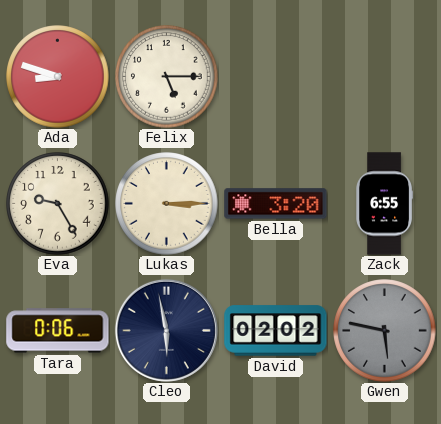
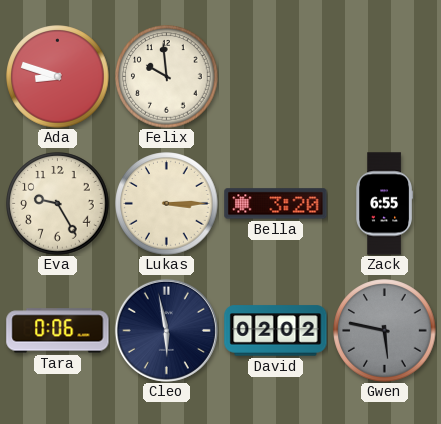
Felix: 5:15 -> 9:59 (167, 77)
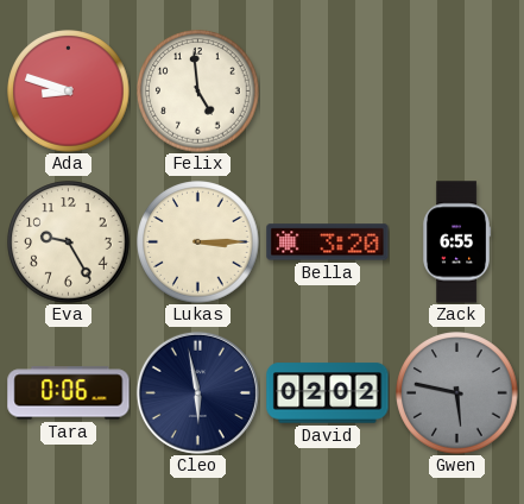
Felix: 9:59 -> 4:59 (198, 92)
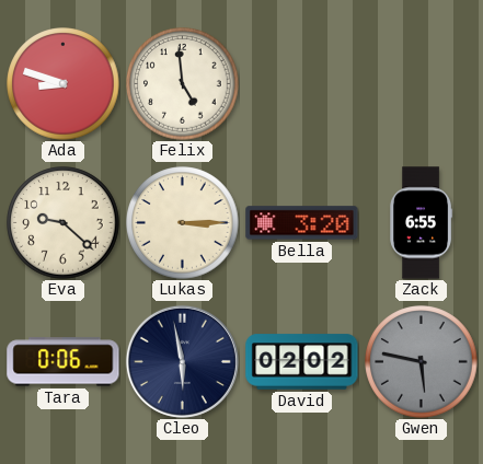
Eva: 9:25 -> 9:22 (64, 223)
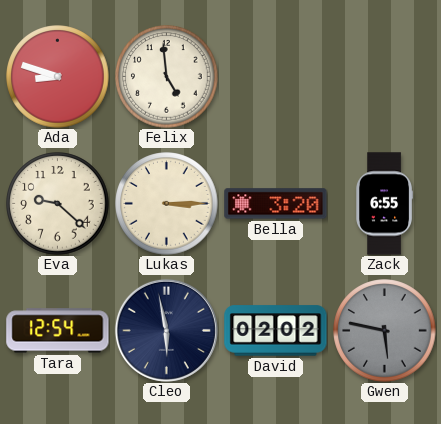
Tara: 0:06 -> 12:54 (58, 331)
